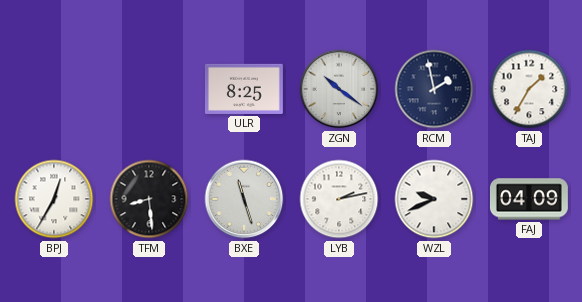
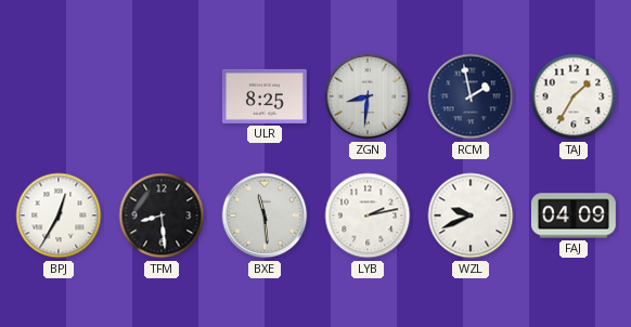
ZGN: 10:21 -> 8:31 (368, 96)
BXE: 11:27 -> 11:29 (265, 215)
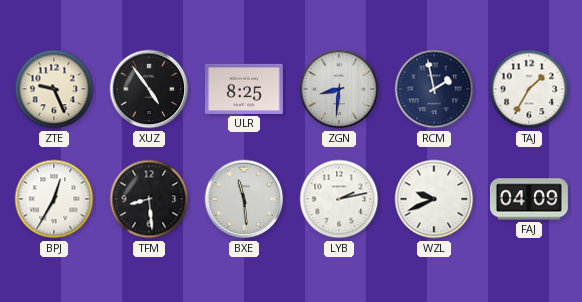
ZTE: none -> 9:26 (54, 89)
XUZ: none -> 4:54 (149, 89)
